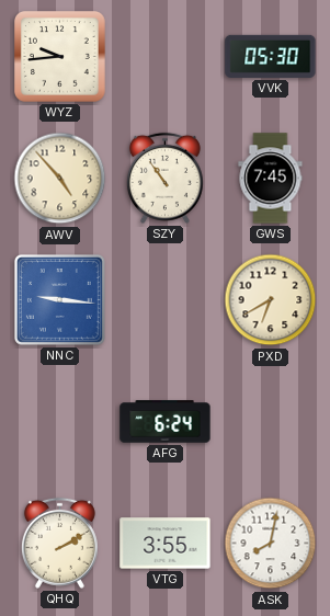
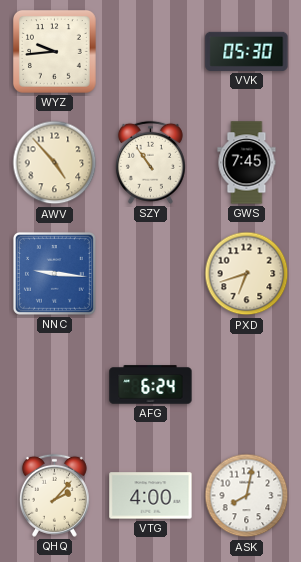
PXD: 6:40 -> 6:42 (247, 274)
QHQ: 2:10 -> 2:07 (54, 495)
VTG: 3:55 -> 4:00 (151, 496)
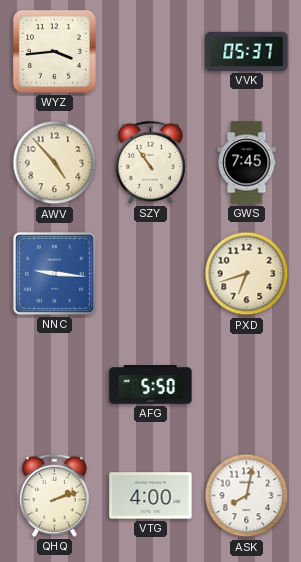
WYZ: 9:44 -> 3:44 (55, 52)
VVK: 05:30 -> 05:37 (247, 51)
AFG: 6:24 -> 5:50 (151, 385)
QHQ: 2:07 -> 2:12 (54, 495)
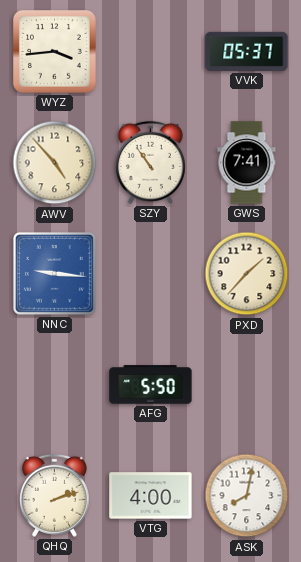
GWS: 7:45 -> 7:41 (247, 163)
PXD: 6:42 -> 1:37 (247, 274)
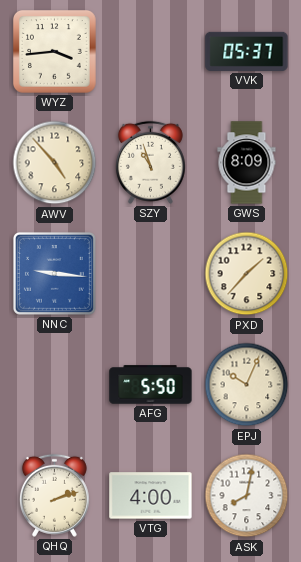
SZY: 10:54 -> 10:57 (150, 162)
GWS: 7:41 -> 8:09 (247, 163)
EPJ: none -> 10:04 (247, 385)
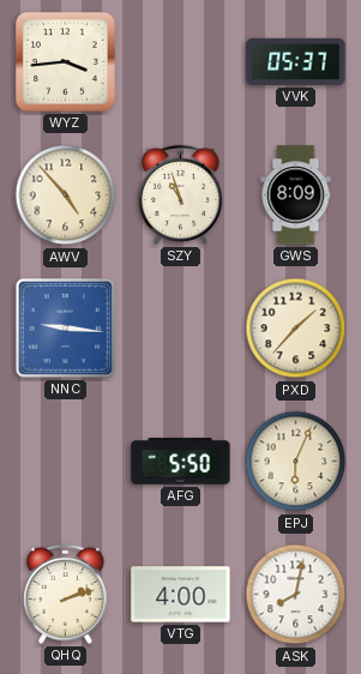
EPJ: 10:04 -> 6:04 (296, 462)
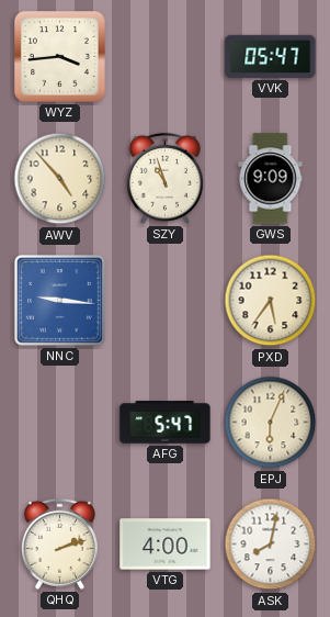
VVK: 05:37 -> 05:47 (271, 56)
GWS: 8:09 -> 9:09 (271, 179)
PXD: 1:37 -> 5:36 (271, 301)
AFG: 5:50 -> 5:47 (166, 423)
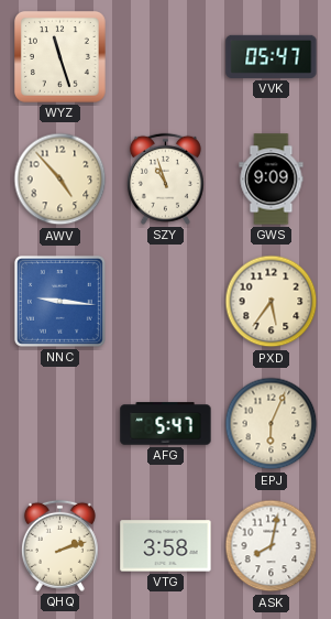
WYZ: 3:44 -> 11:27 (60, 57)
VTG: 4:00 -> 3:58 (166, 546)
